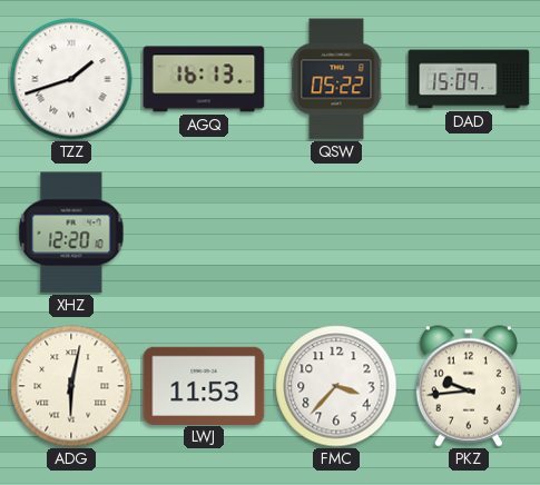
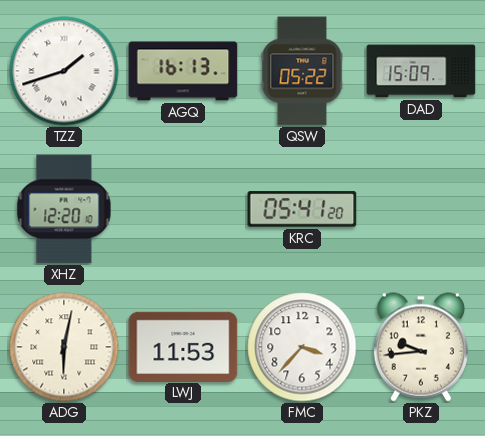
KRC: none -> 05:41 (302, 209)
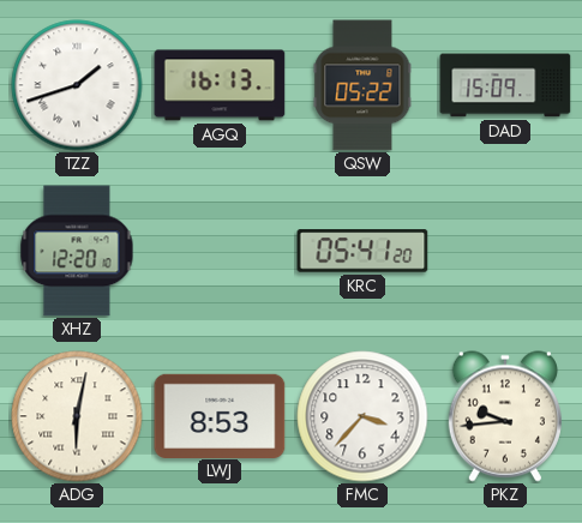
LWJ: 11:53 -> 8:53 (220, 415)
